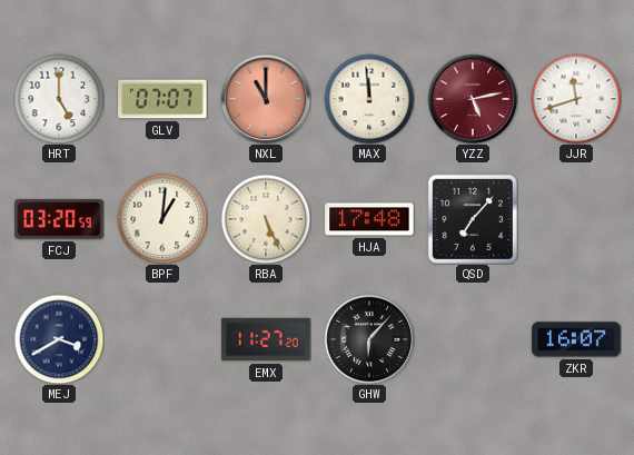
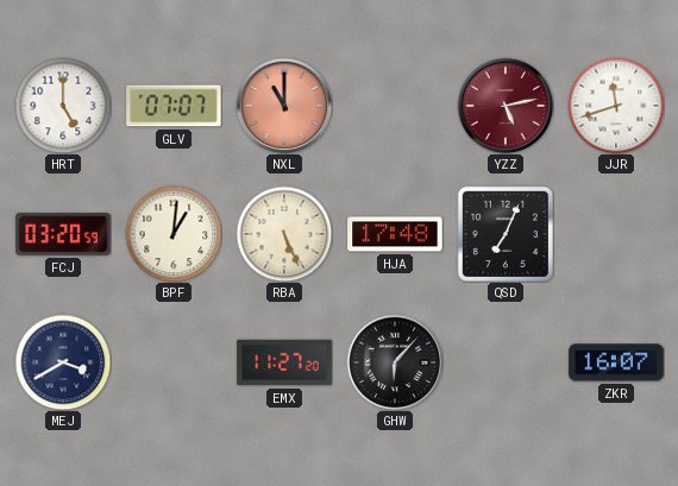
MAX: 11:59 -> none (369, 99)
QSD: 7:07 -> 7:04 (506, 234)
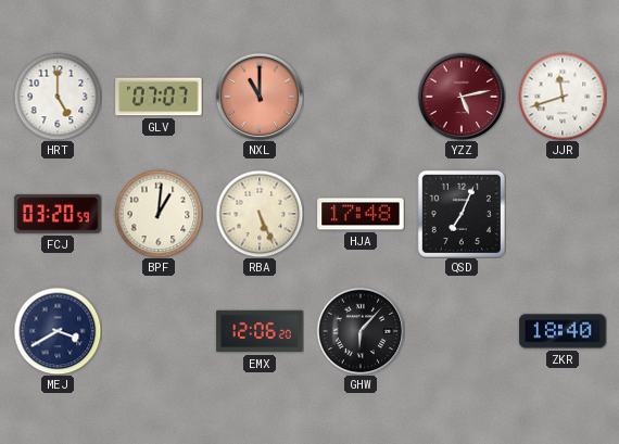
EMX: 11:27 -> 12:06 (260, 331)
ZKR: 16:07 -> 18:40 (563, 331)
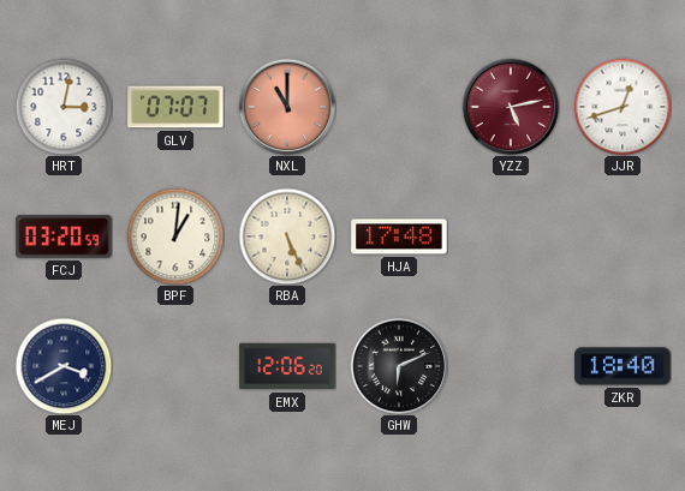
HRT: 5:00 -> 3:02 (64, 107)
JJR: 11:42 -> 12:42 (623, 107)
QSD: 7:04 -> none (462, 214)
GHW: 6:07 -> 6:11 (399, 366)
